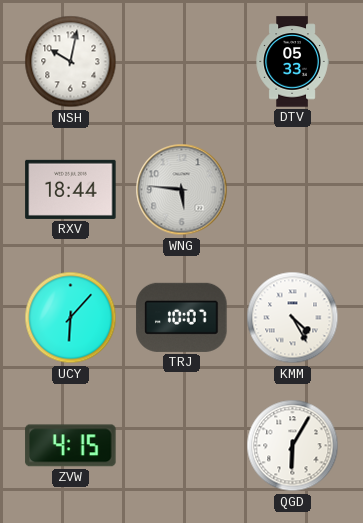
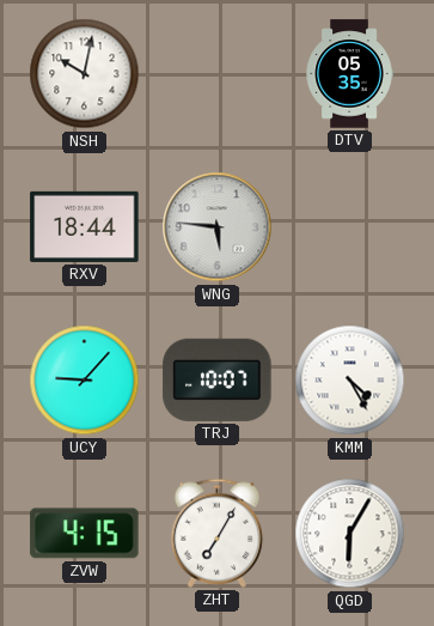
DTV: 05:33 -> 05:35 (349, 74)
UCY: 6:07 -> 9:07 (85, 381)
ZHT: none -> 7:05 (216, 533)
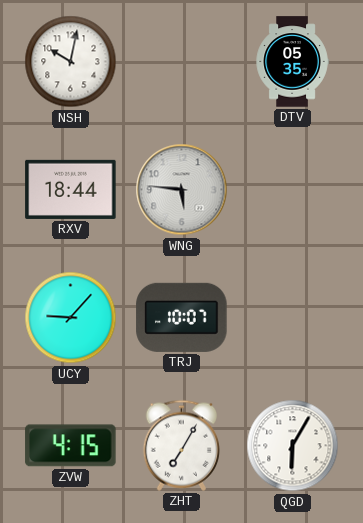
KMM: 4:25 -> none (350, 381)
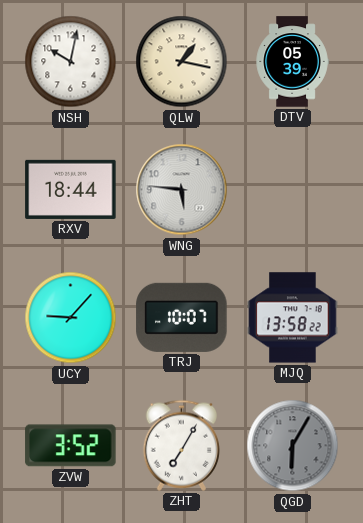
QLW: none -> 1:17 (182, 62)
DTV: 05:35 -> 05:39 (292, 62)
MJQ: none -> 13:58 (293, 318)
ZVW: 4:15 -> 3:52 (71, 446)
QGD dial: white -> grey (293, 446)
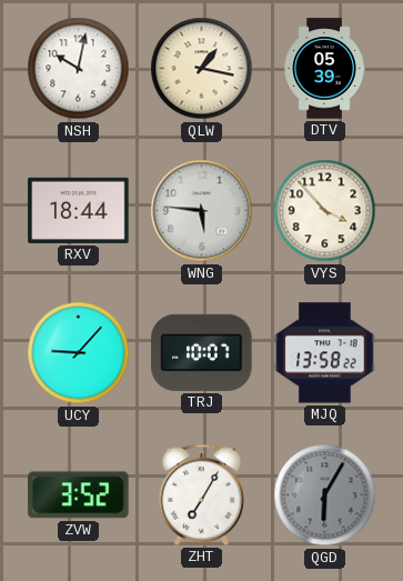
VYS: none -> 3:53 (325, 211)
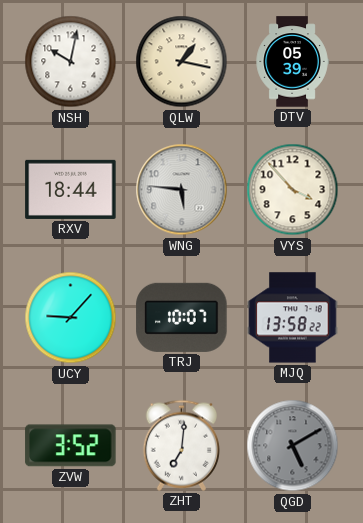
ZHT: 7:05 -> 7:01 (181, 445)
QGD: 6:05 -> 5:10 (293, 446)
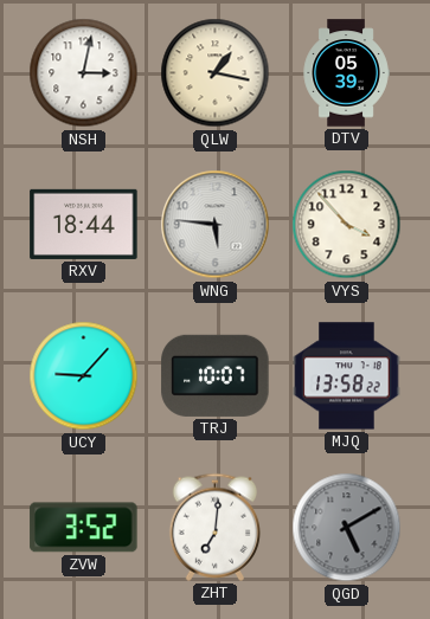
NSH: 10:02 -> 3:02 (84, 73)
